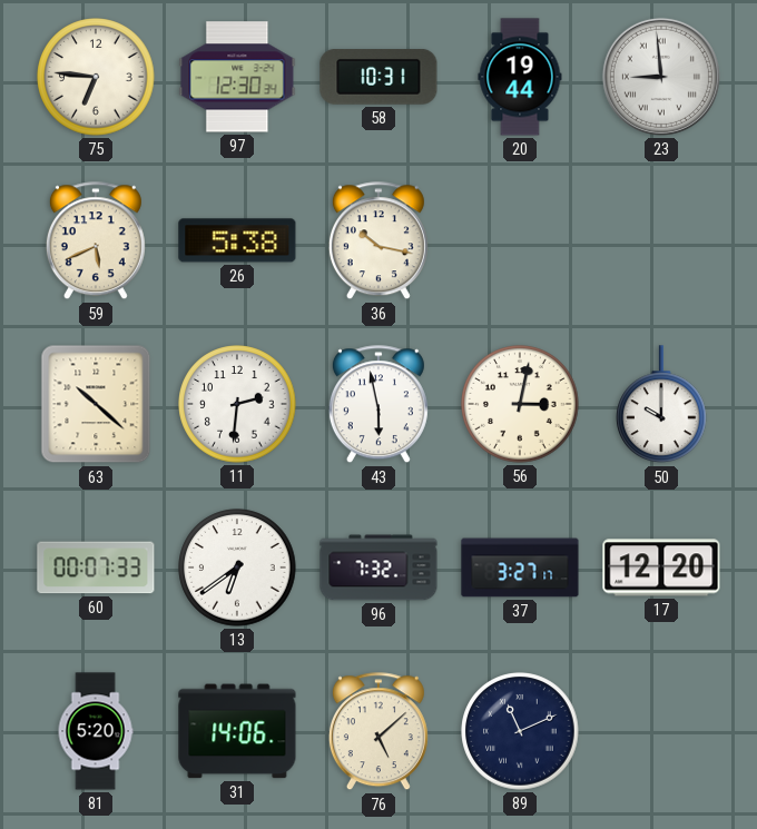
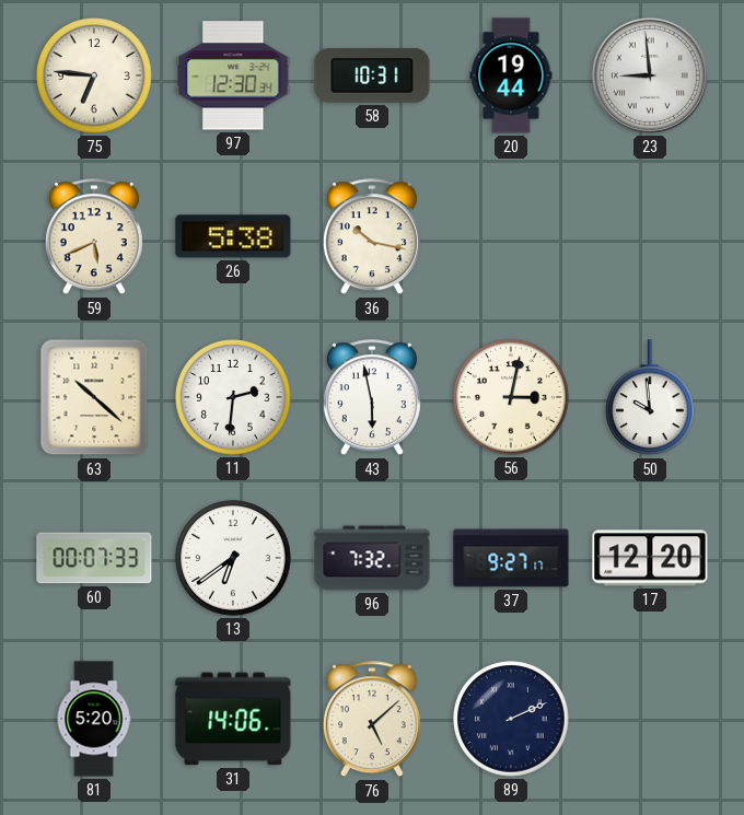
50: 10:00 -> 9:59 (651, 398)
37: 3:27 -> 9:27 (511, 558)
89: 11:11 -> 2:11 (511, 719)
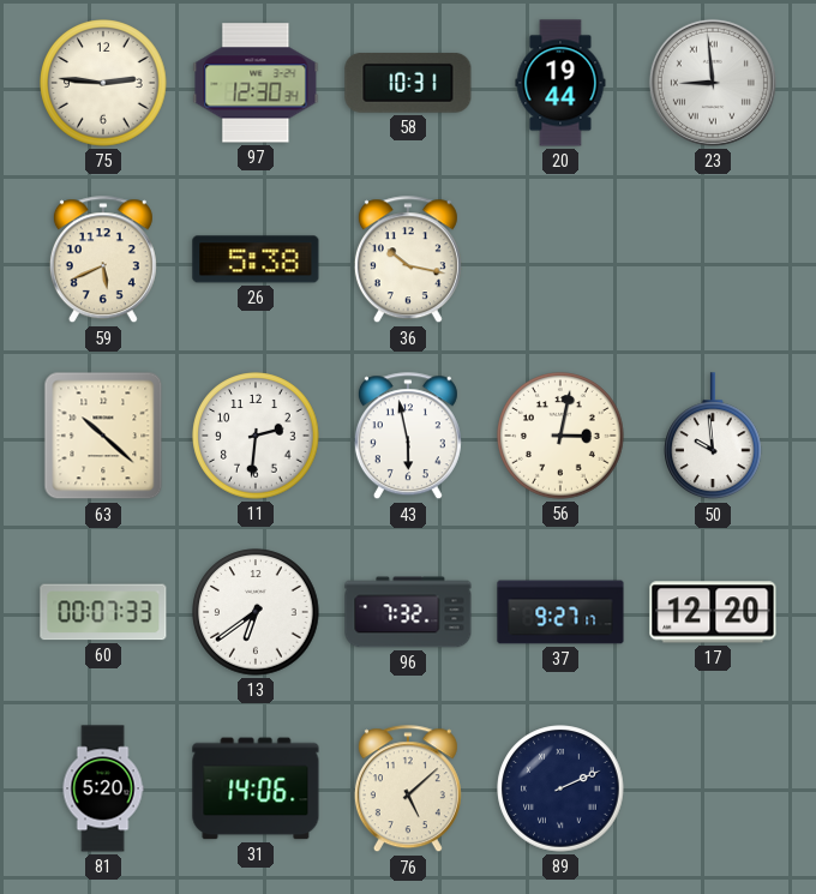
75: 6:46 -> 2:46 (103, 83)
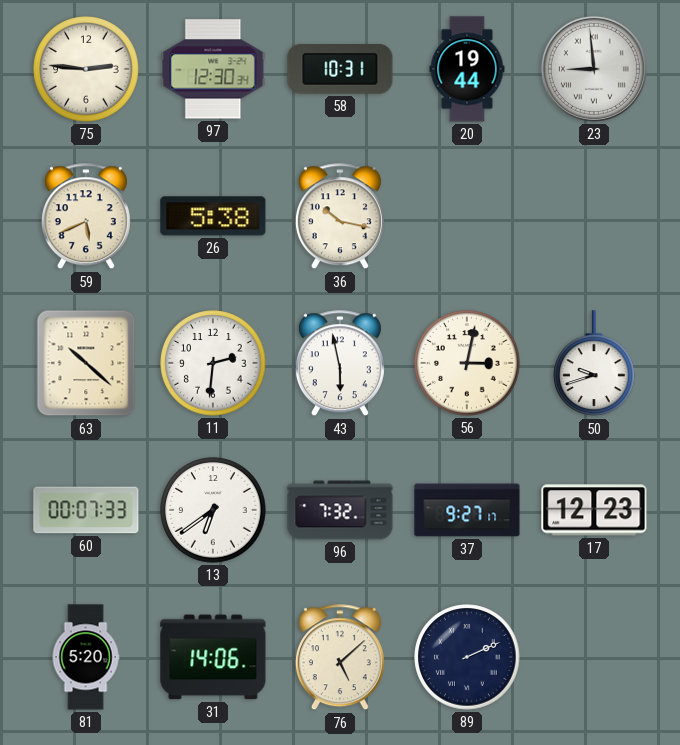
50: 9:59 -> 9:42 (595, 364)
17: 12:20 -> 12:23 (594, 510)
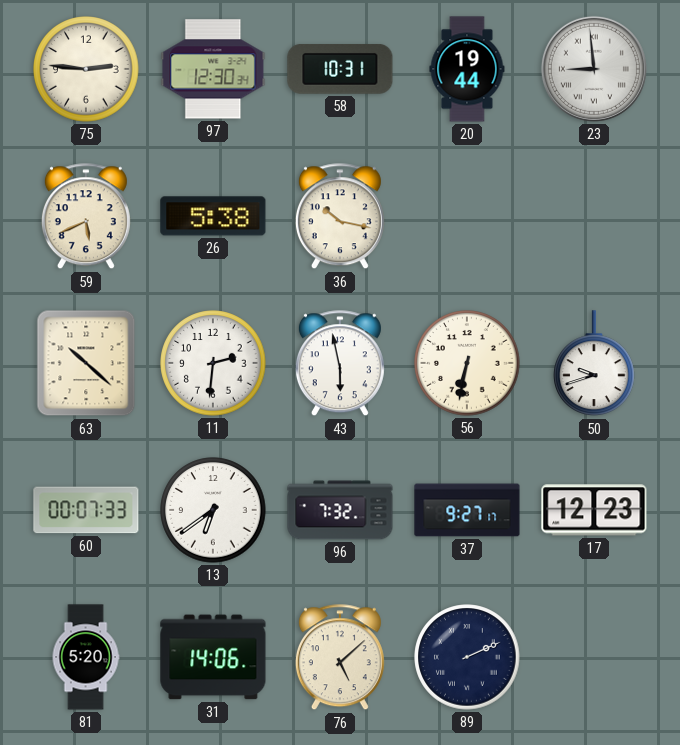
56: 3:02 -> 6:32 (467, 363)
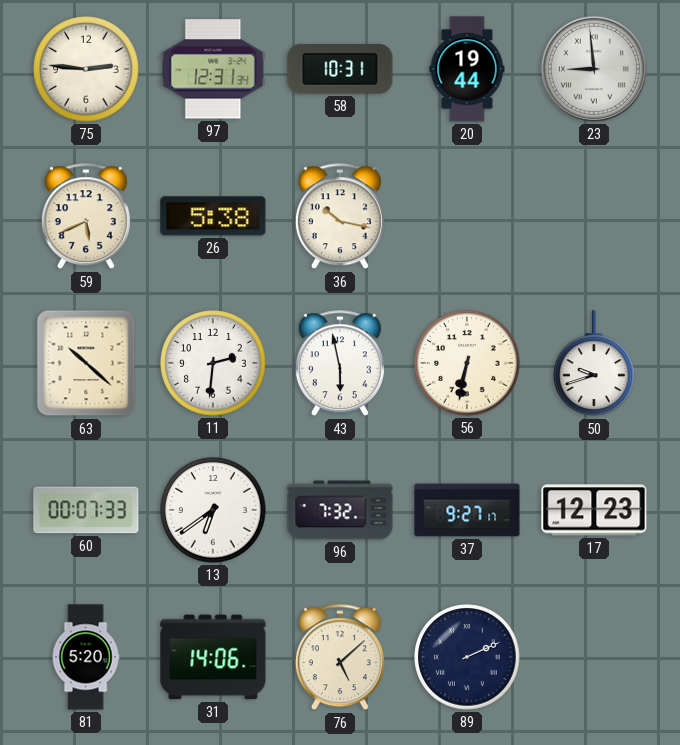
97: 12:30 -> 12:31 (213, 69)
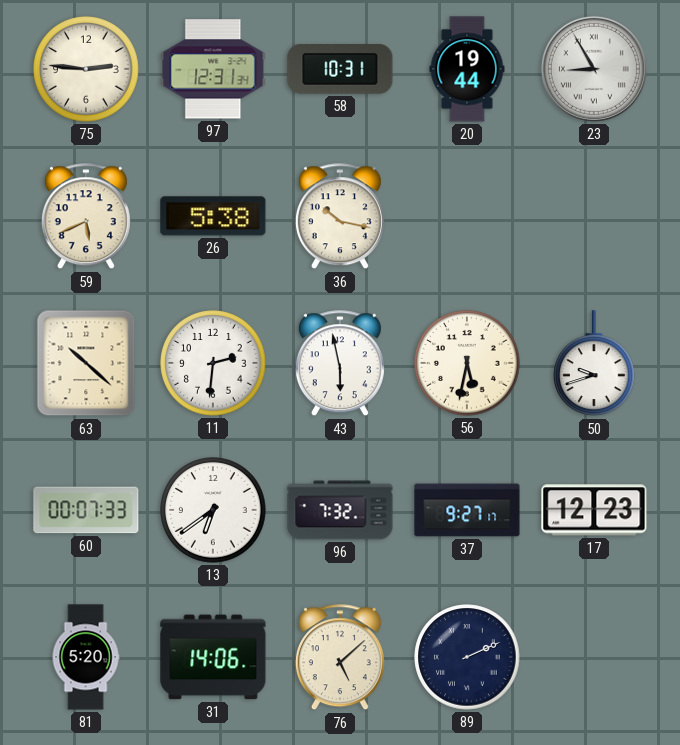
23: 8:59 -> 8:55 (594, 69)
56: 6:32 -> 5:32 (467, 363)
